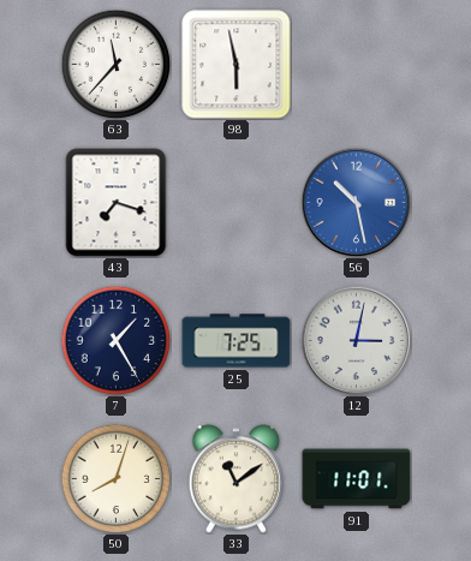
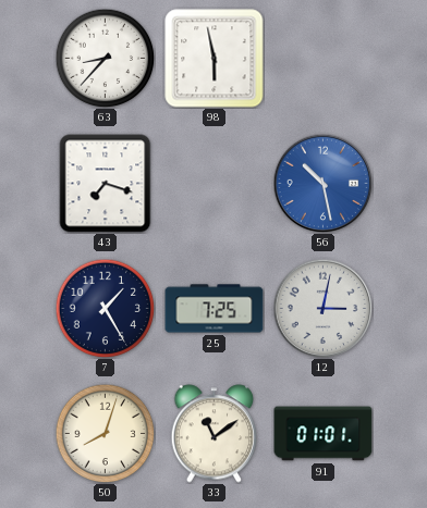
63: 11:37 -> 8:37 (105, 58)
91: 11:01 -> 01:01 (324, 434)
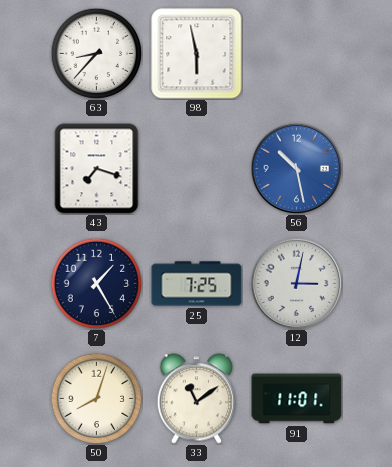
91: 01:01 -> 11:01 (297, 399)
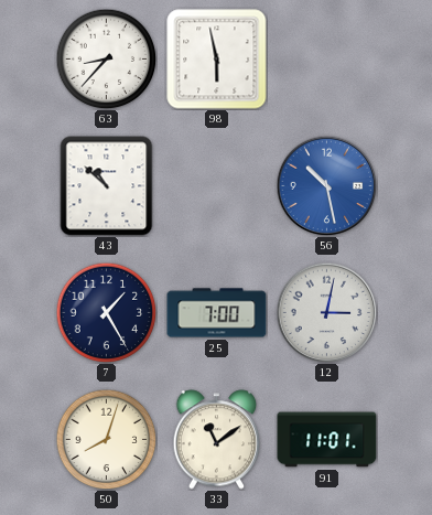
43: 7:18 -> 10:52 (107, 186)
25: 7:25 -> 7:00 (217, 313)
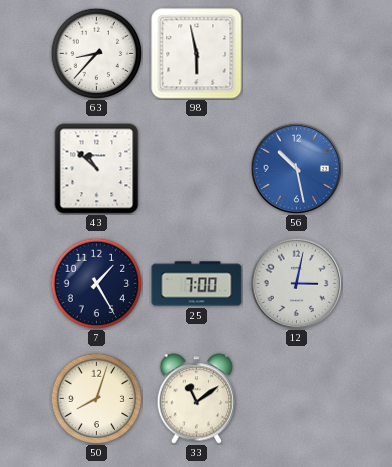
91: 11:01 -> none (327, 440)
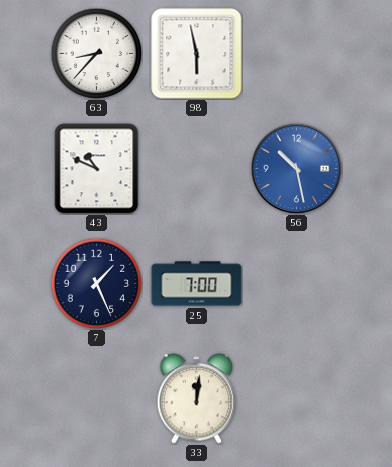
43: 10:52 -> 10:49 (97, 169)
7: 1:25 -> 1:26 (96, 283)
12: 3:02 -> none (296, 283)
50: 8:03 -> none (96, 398)
33: 11:09 -> 12:01 (197, 399)
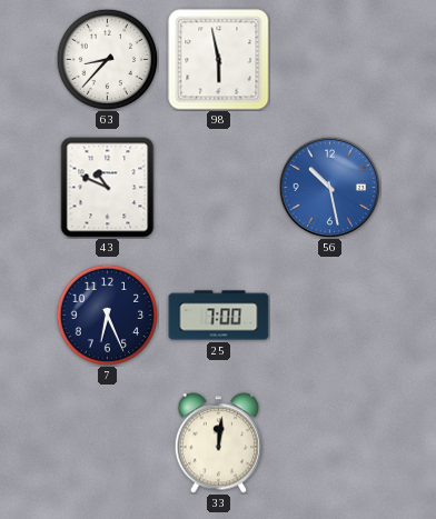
7: 1:26 -> 6:26 (107, 315)
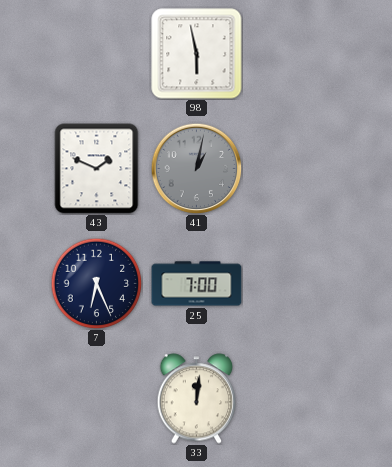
63: 8:37 -> none (107, 59)
43: 10:49 -> 1:49 (97, 169)
41: none -> 1:02 (196, 168)
56: 10:28 -> none (329, 187)
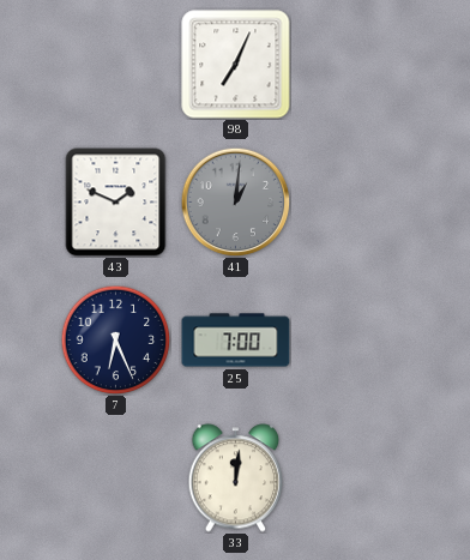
98: 5:58 -> 7:04 (236, 65)
41: 1:02 -> 1:01 (235, 201)
